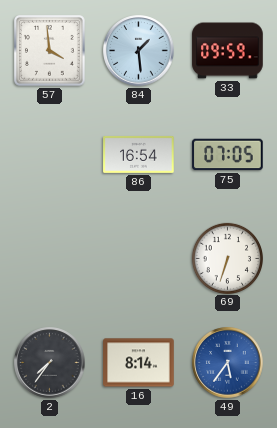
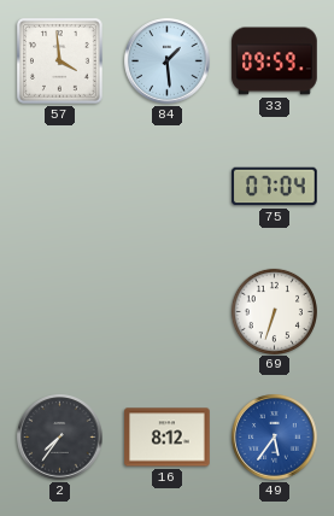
86: 16:54 -> none (139, 154)
75: 07:05 -> 07:04 (275, 187)
16: 8:14 -> 8:12 (168, 438)
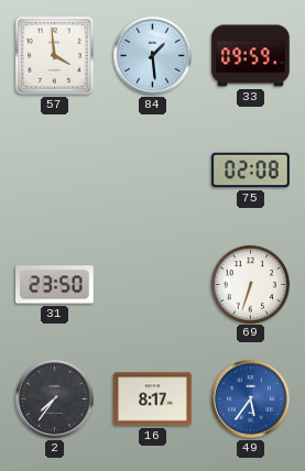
75: 07:04 -> 02:08 (251, 171)
31: none -> 23:50 (55, 285)
16: 8:12 -> 8:17 (153, 399)
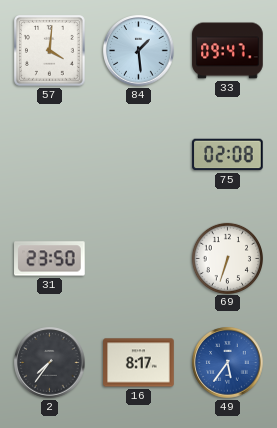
57: 3:59 -> 4:01 (50, 51)
33: 09:59 -> 09:47 (228, 51)
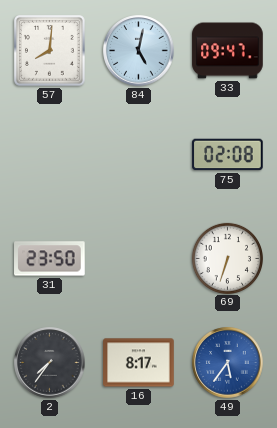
57: 4:01 -> 8:01 (50, 51)
84: 1:29 -> 5:02 (139, 51)
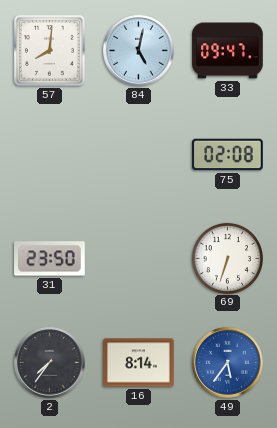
16: 8:17 -> 8:14 (139, 363)
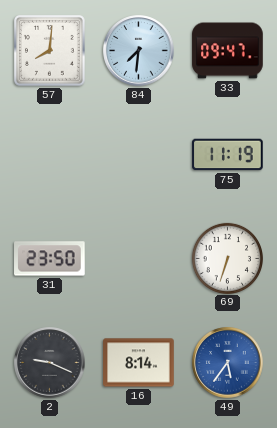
84: 5:02 -> 7:31 (139, 51)
75: 02:08 -> 11:19 (228, 155)
2: 7:36 -> 9:19 (50, 363)
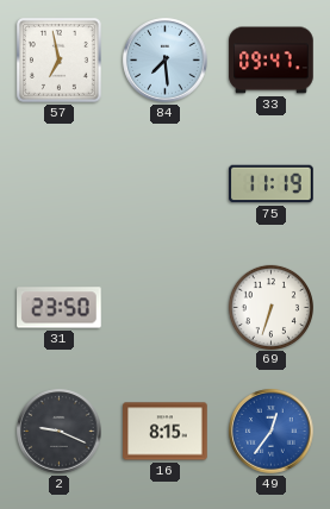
57: 8:01 -> 6:58 (60, 61)
84: 7:31 -> 7:29 (166, 61)
16: 8:14 -> 8:15 (166, 432)
49: 5:36 -> 12:36 (272, 432)
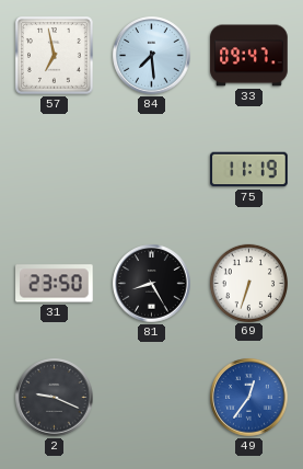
81: none -> 8:25 (152, 284)
16: 8:15 -> none (166, 432)
